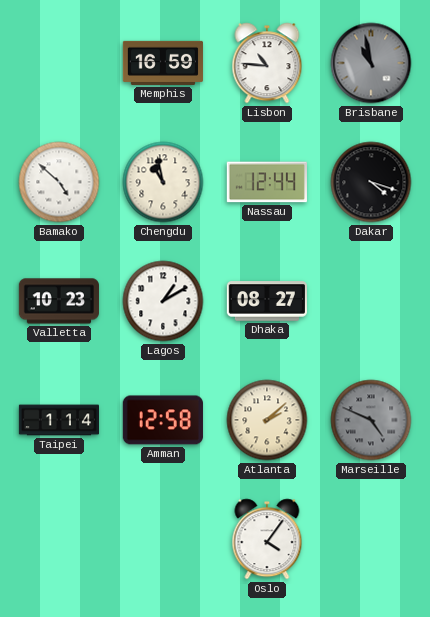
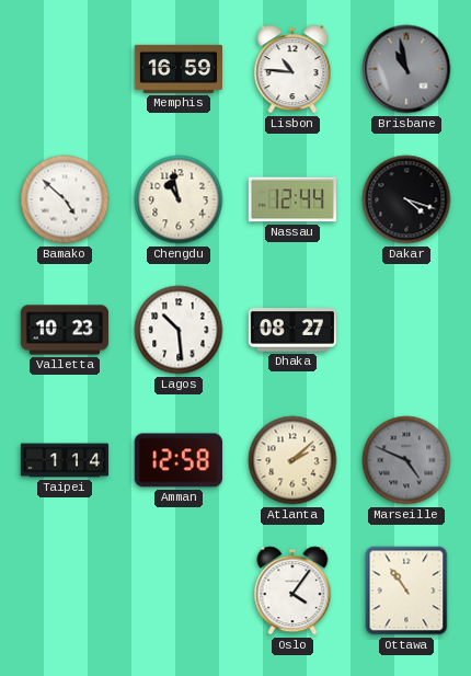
Lagos: 1:10 -> 10:29 (179, 330)
Ottawa: none -> 10:54 (406, 591)
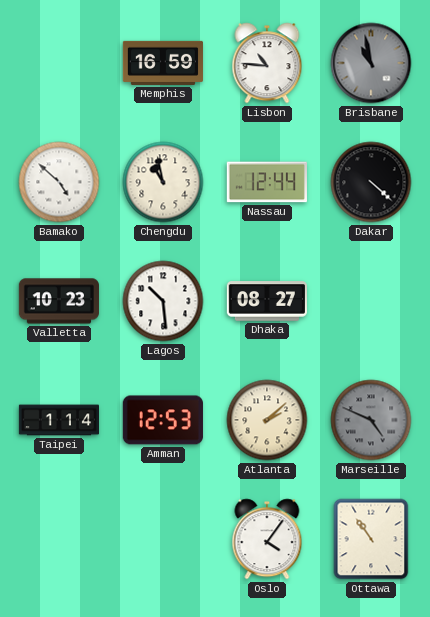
Dakar: 4:18 -> 4:22 (371, 182)
Amman: 12:58 -> 12:53 (163, 420)
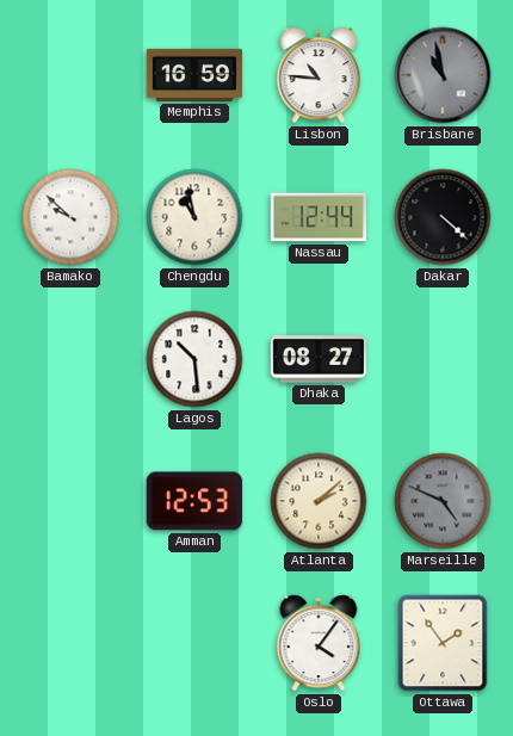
Bamako: 4:52 -> 9:52 (70, 217)
Valletta: 10:23 -> none (59, 301)
Taipei: 1:14 -> none (58, 420)
Ottawa: 10:54 -> 1:54 (443, 643)
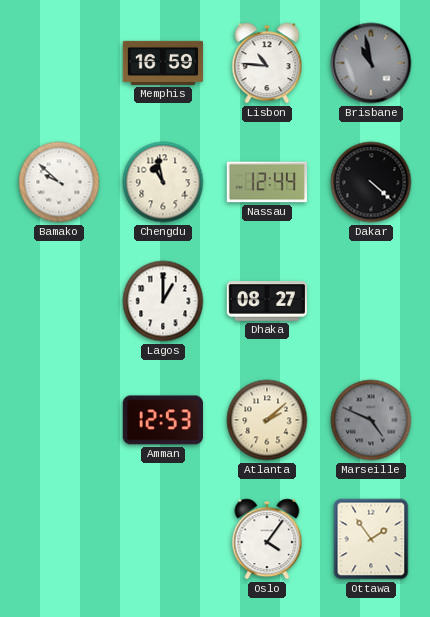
Lagos: 10:29 -> 1:00 (163, 301)
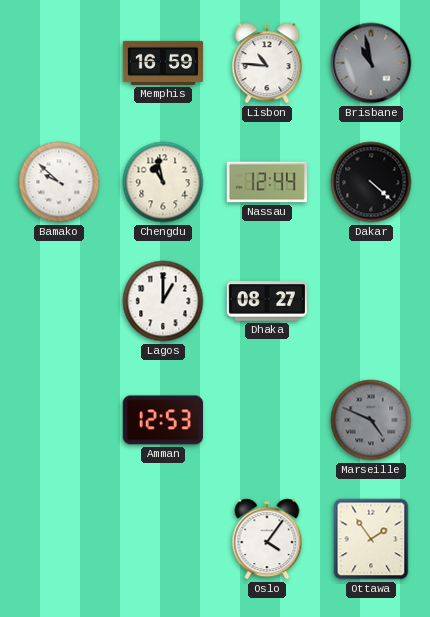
Atlanta: 2:08 -> none (267, 420)
